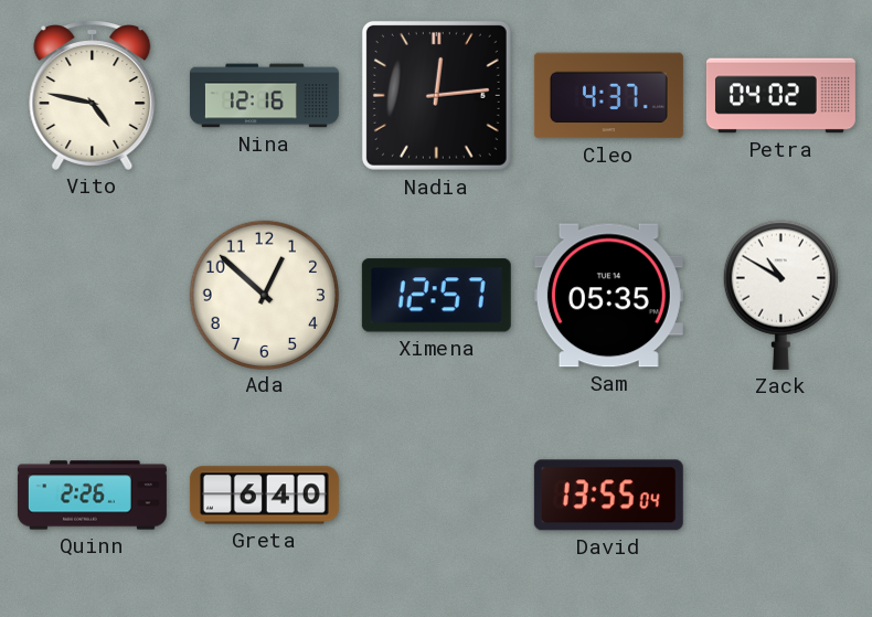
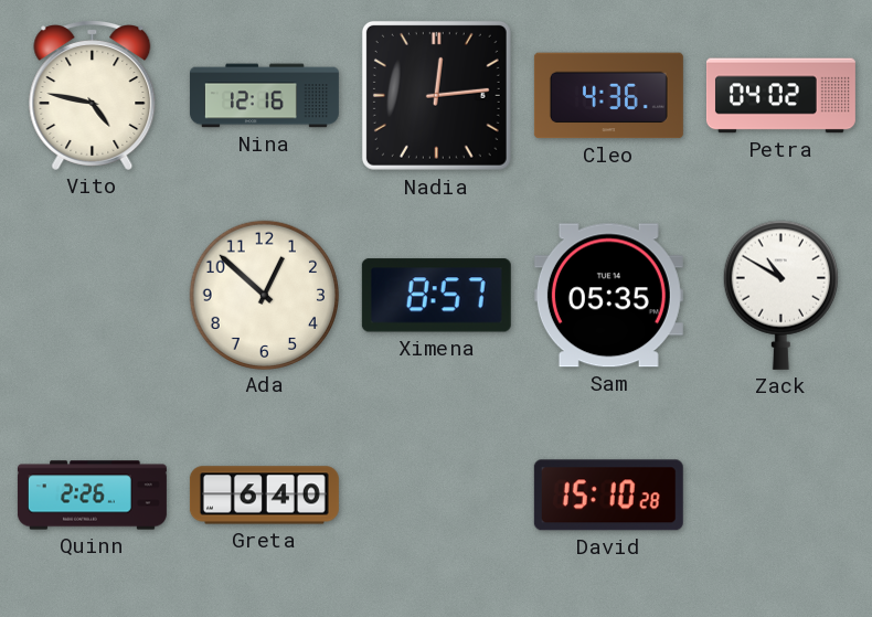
Cleo: 4:37 -> 4:36 (608, 96)
Ximena: 12:57 -> 8:57 (436, 296)
David: 13:55 -> 15:10 (608, 496)
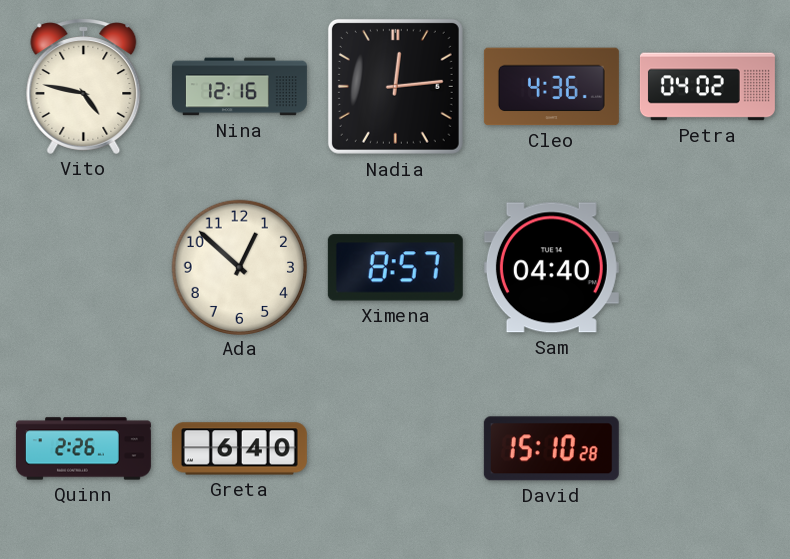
Sam: 05:35 -> 04:40 (551, 268)
Zack: 10:50 -> none (780, 295)
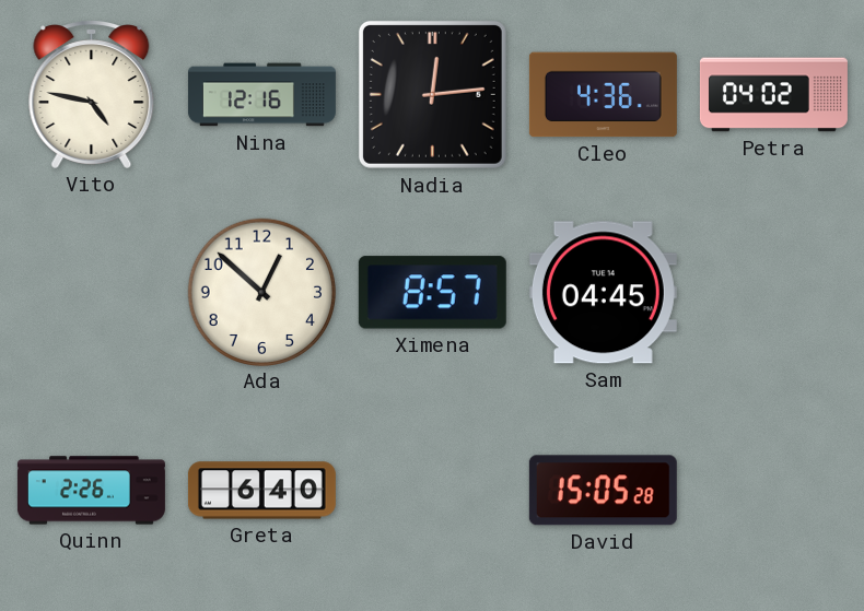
Sam: 04:40 -> 04:45 (603, 293)
David: 15:10 -> 15:05 (603, 491)
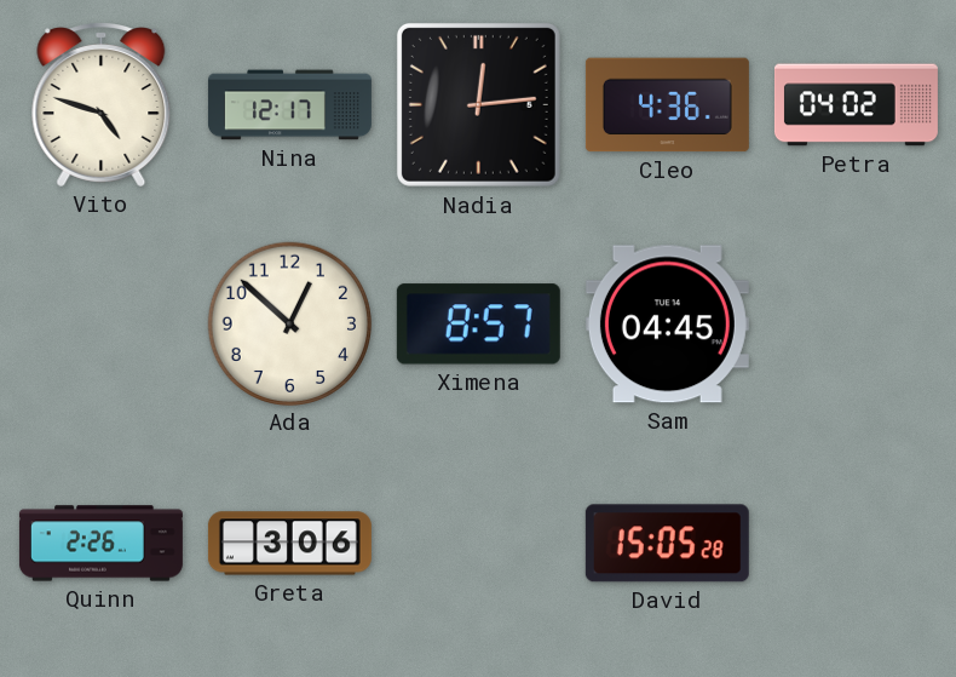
Vito: 4:47 -> 4:48 (102, 104)
Nina: 12:16 -> 12:17 (289, 105)
Greta: 6:40 -> 3:06 (289, 544)
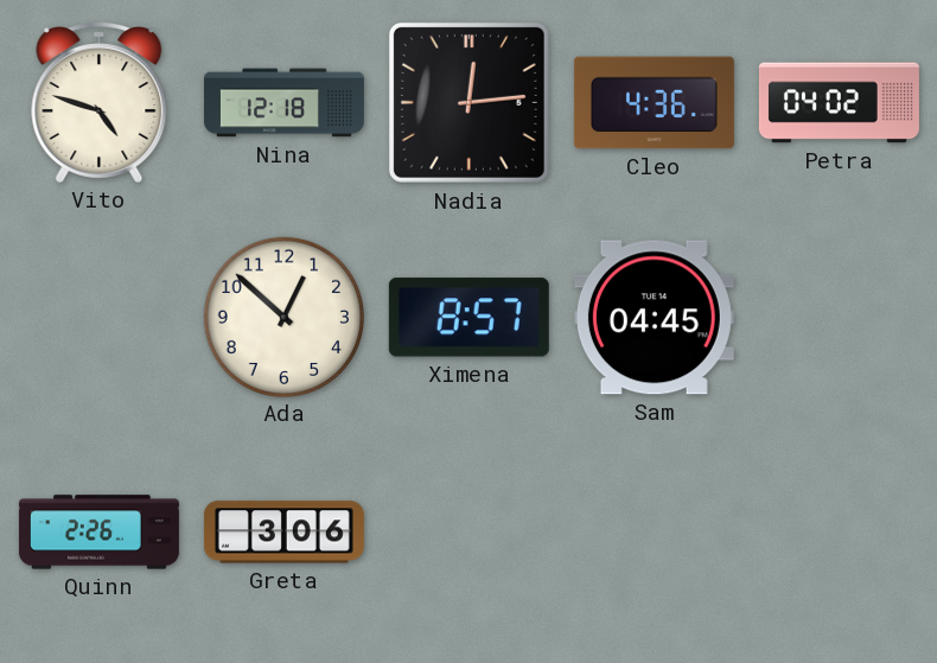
Nina: 12:17 -> 12:18 (283, 103)
David: 15:05 -> none (667, 544)
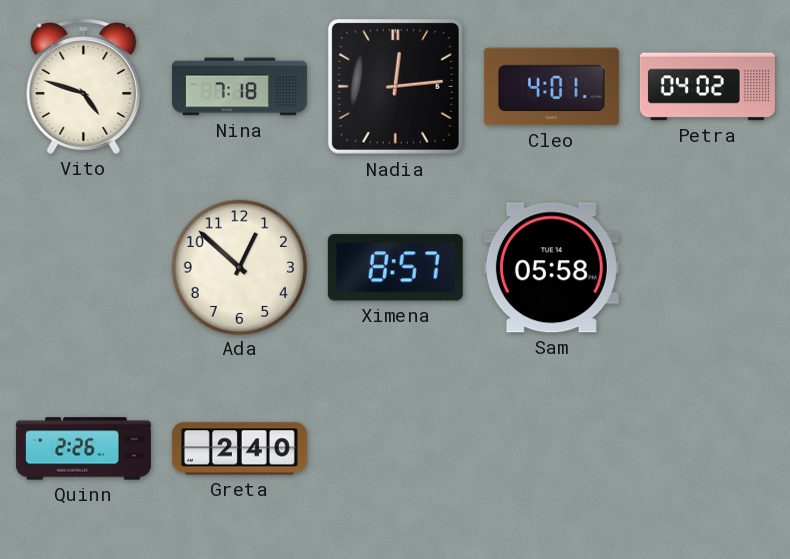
Nina: 12:18 -> 7:18 (239, 87)
Cleo: 4:36 -> 4:01 (551, 87)
Sam: 04:45 -> 05:58 (551, 268)
Greta: 3:06 -> 2:40 (239, 449)
